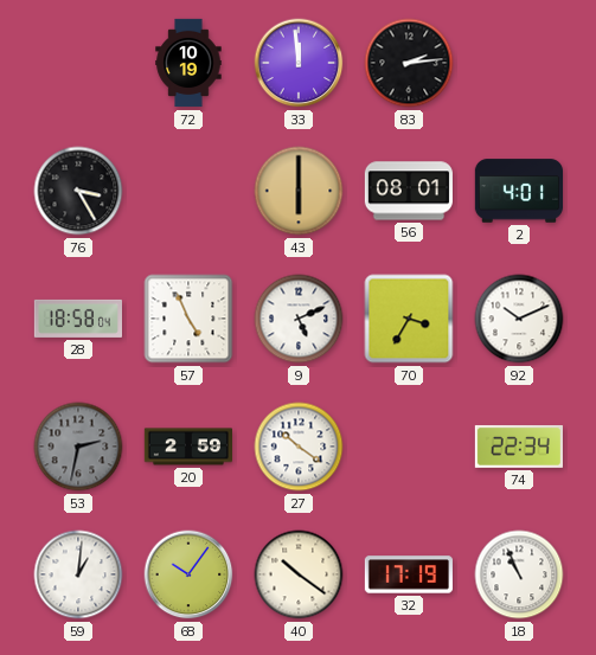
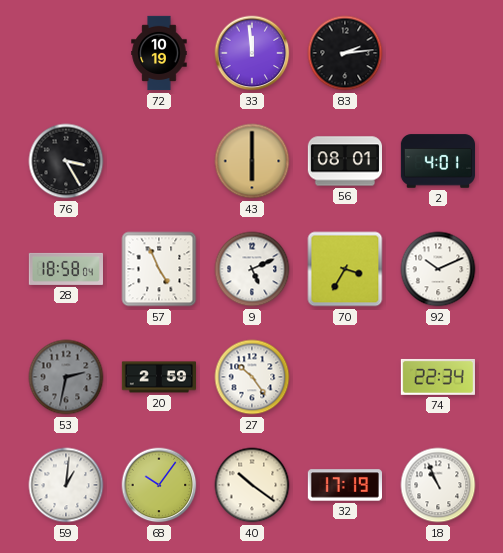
27: 10:21 -> 10:24 (252, 377)
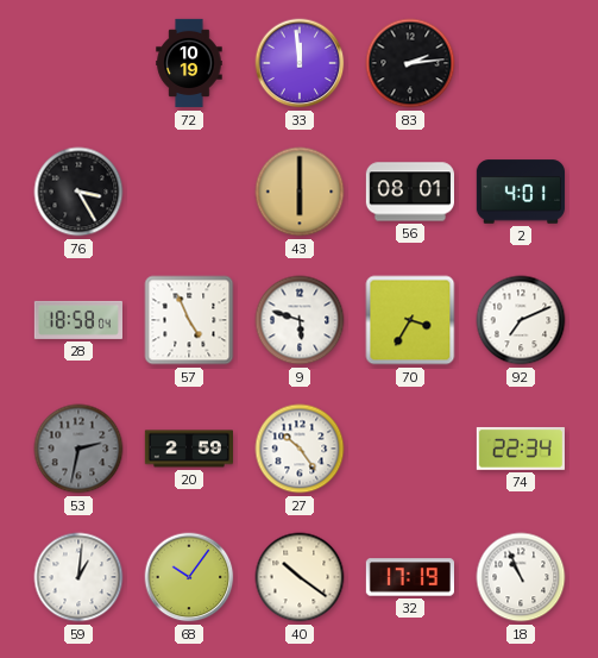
9: 5:11 -> 5:48 (300, 320)
92: 10:11 -> 7:11 (521, 320)
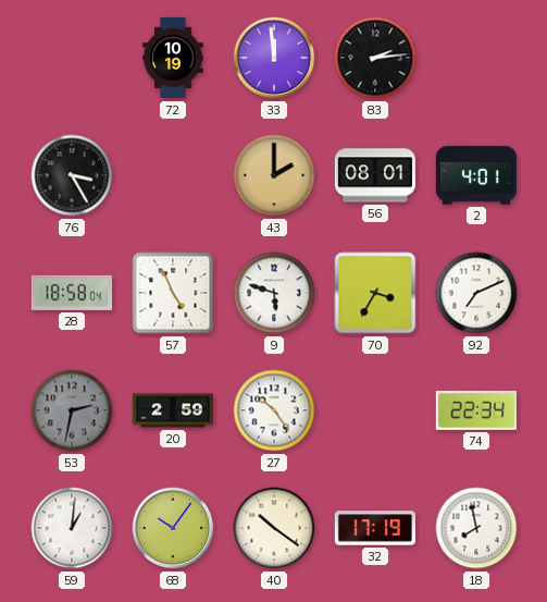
43: 6:00 -> 2:00 (274, 175)
18: 10:56 -> 7:58 (476, 528)
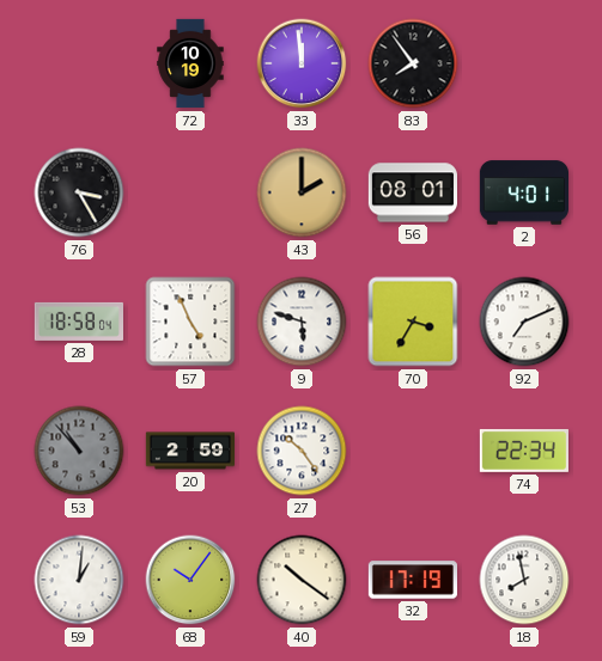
83: 2:14 -> 7:54 (413, 63)
53: 2:32 -> 10:53 (79, 451)
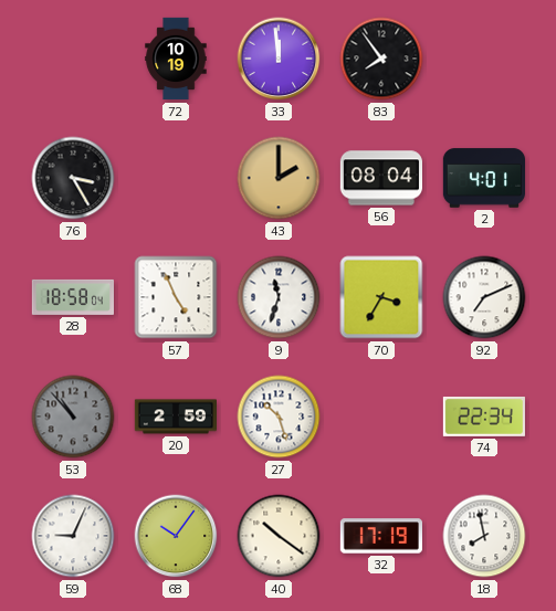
56: 08:01 -> 08:04 (380, 178)
9: 5:48 -> 11:33 (279, 297)
27: 10:24 -> 10:27 (279, 417)
59: 1:01 -> 9:04 (73, 536)
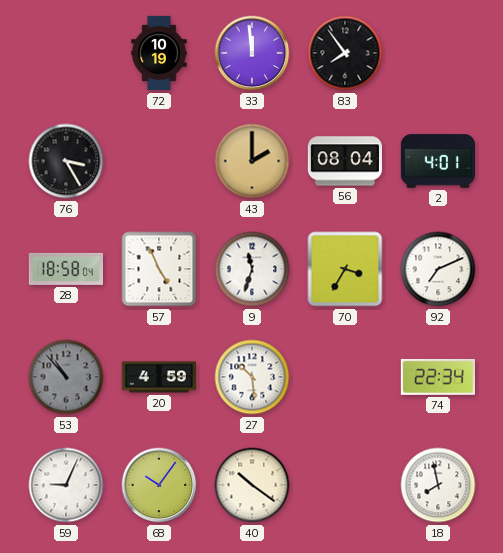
20: 2:59 -> 4:59 (158, 377)
27: 10:27 -> 10:29 (252, 377)
32: 17:19 -> none (380, 536)
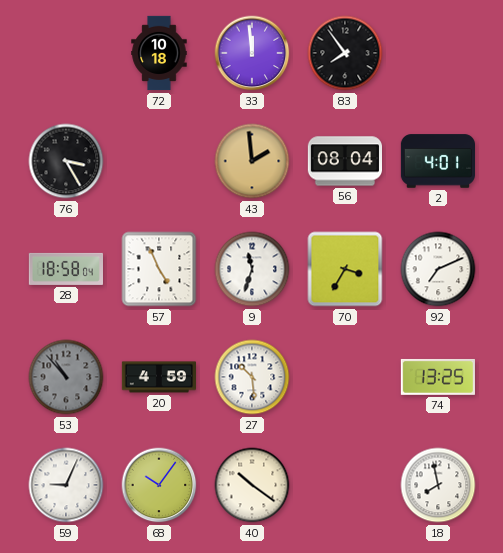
72: 10:19 -> 10:18 (159, 53)
43: 2:00 -> 1:59 (252, 161)
74: 22:34 -> 13:25 (437, 377)
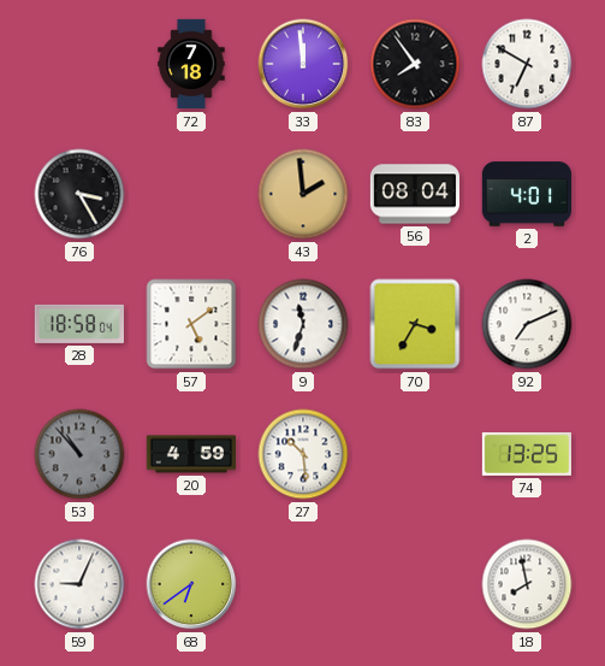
72: 10:18 -> 7:18 (191, 64)
87: none -> 6:50 (527, 64)
57: 4:56 -> 5:09 (191, 324)
68: 10:06 -> 6:39 (191, 584)
40: 10:21 -> none (252, 485)
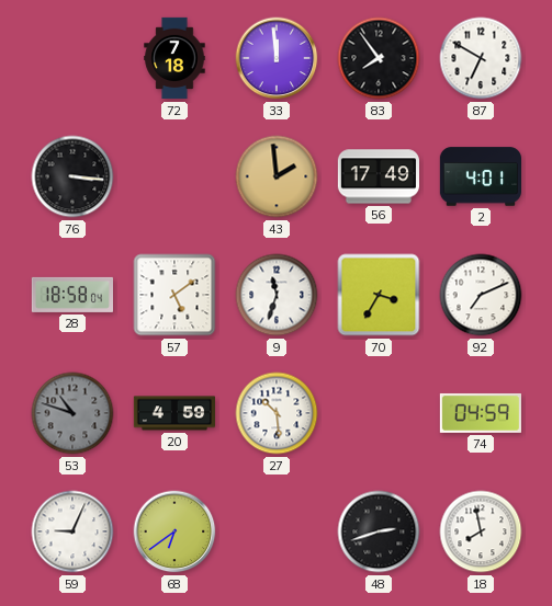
76: 3:25 -> 3:16 (72, 176)
56: 08:04 -> 17:49 (378, 176)
53: 10:53 -> 10:48 (72, 413)
74: 13:25 -> 04:59 (480, 413)
48: none -> 2:42 (379, 531)
